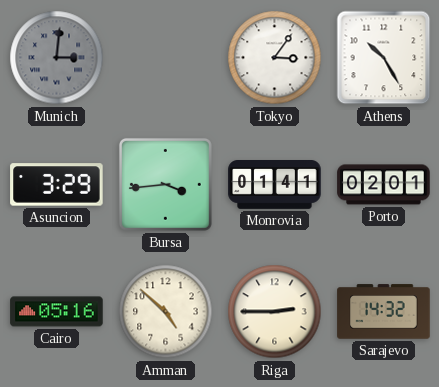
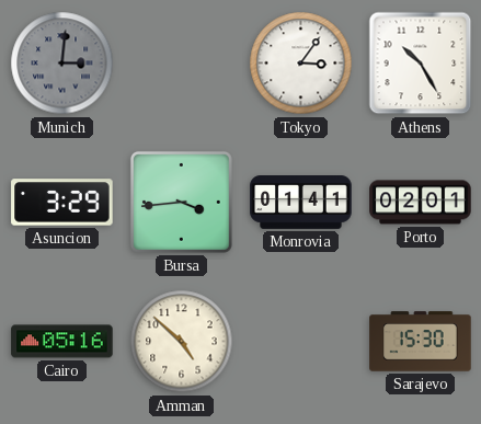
Riga: 2:45 -> none (275, 312)
Sarajevo: 14:32 -> 15:30 (421, 342)
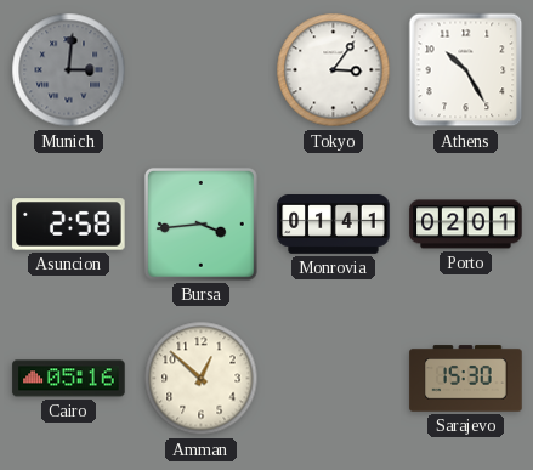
Asuncion: 3:29 -> 2:58 (69, 225)
Amman: 4:52 -> 12:52 (202, 379)
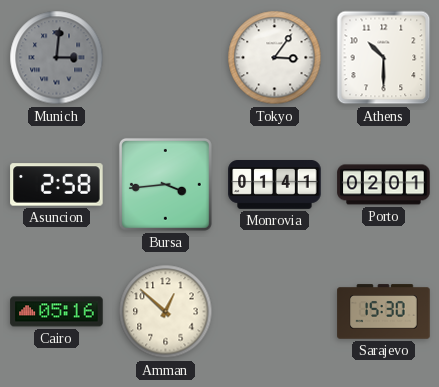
Athens: 10:25 -> 10:30 (384, 58)
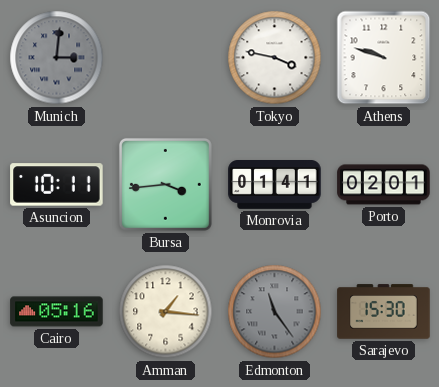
Tokyo: 3:06 -> 3:47 (275, 58)
Athens: 10:30 -> 9:48 (384, 58)
Asuncion: 2:58 -> 10:11 (57, 185)
Amman: 12:52 -> 1:16 (166, 312)
Edmonton: none -> 11:24 (275, 312)
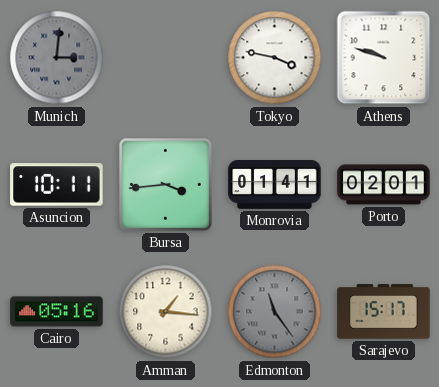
Sarajevo: 15:30 -> 15:17 (384, 312)
